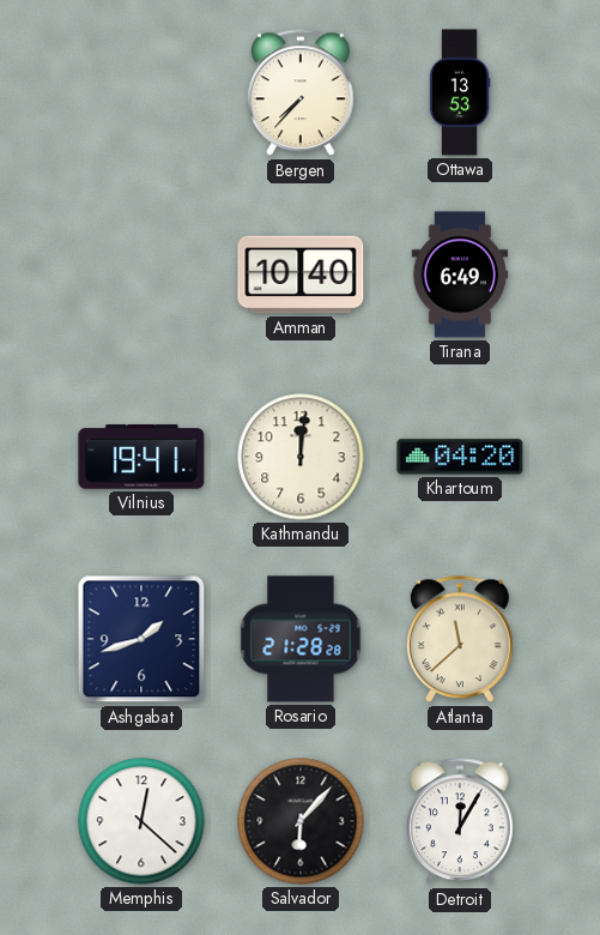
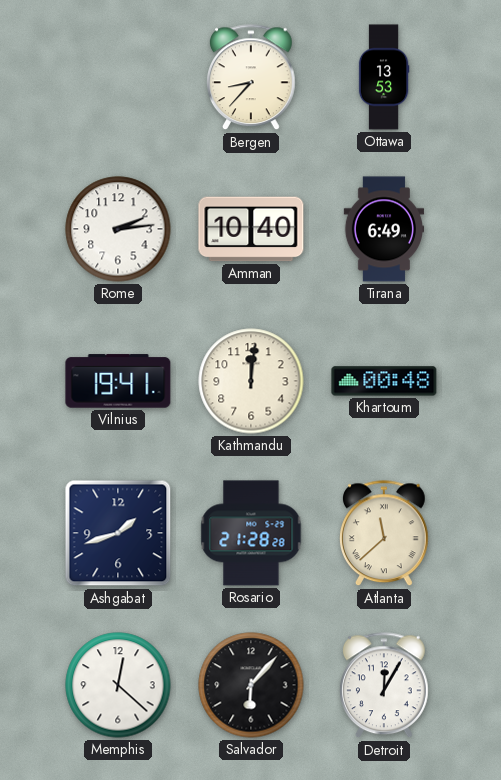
Bergen: 7:37 -> 8:37 (252, 78)
Rome: none -> 2:14 (118, 229)
Khartoum: 04:20 -> 00:48 (384, 381)
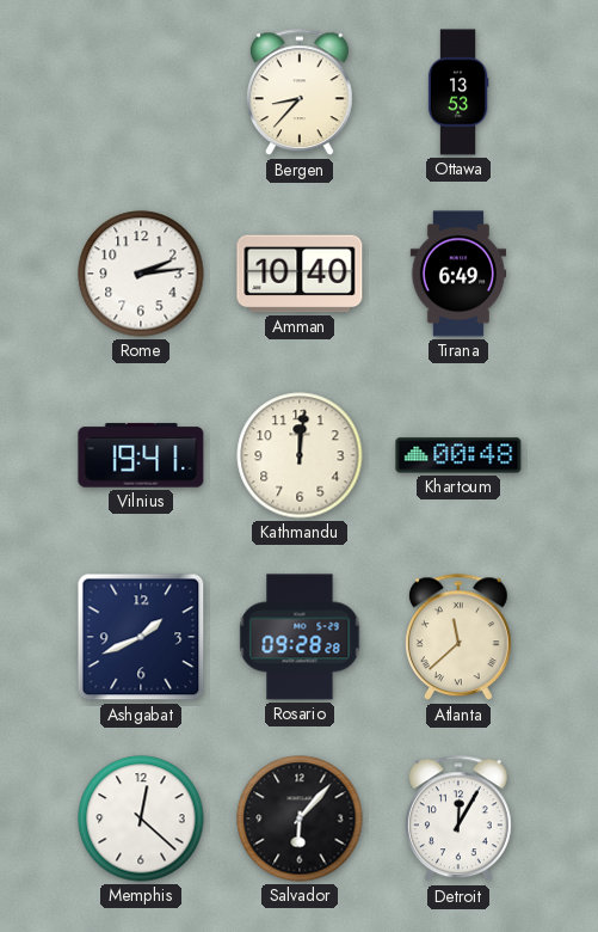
Ashgabat: 1:42 -> 1:41 (141, 637)
Rosario: 21:28 -> 09:28 (300, 637)
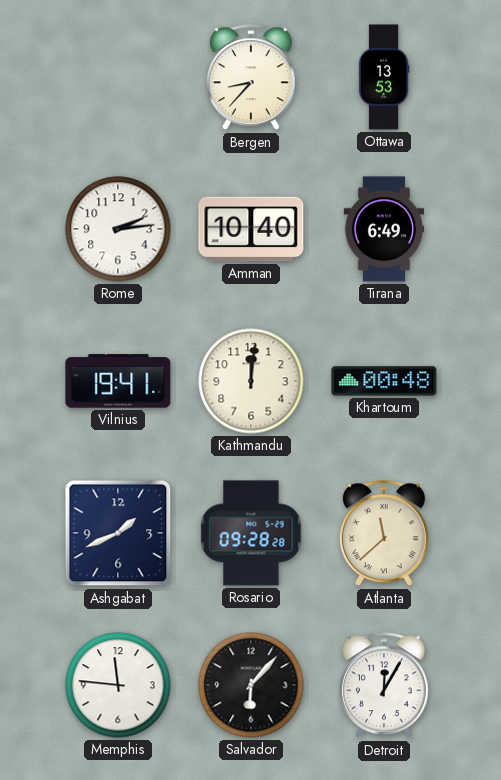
Memphis: 12:22 -> 11:46 (118, 685)
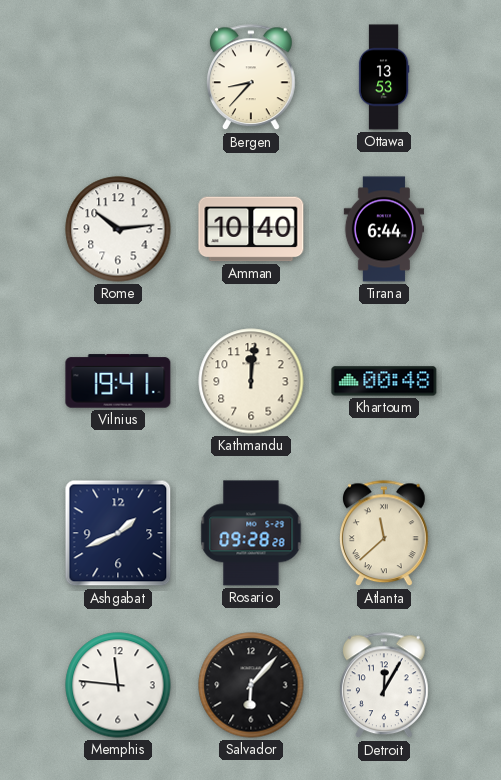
Rome: 2:14 -> 10:14 (118, 229)
Tirana: 6:49 -> 6:44 (384, 229)
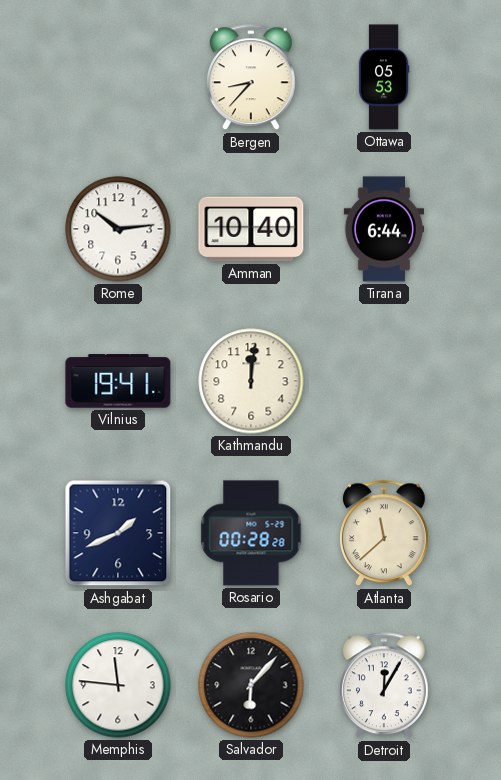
Ottawa: 13:53 -> 05:53 (384, 77)
Khartoum: 00:48 -> none (384, 381)
Rosario: 09:28 -> 00:28 (251, 533)
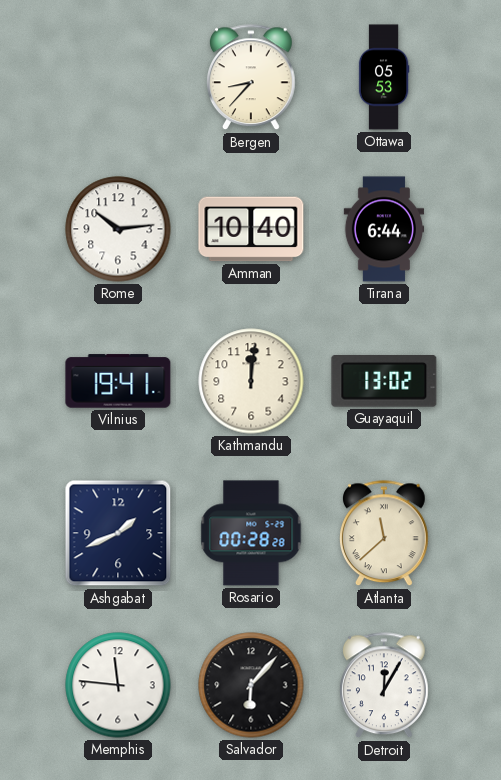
Guayaquil: none -> 13:02 (384, 381)
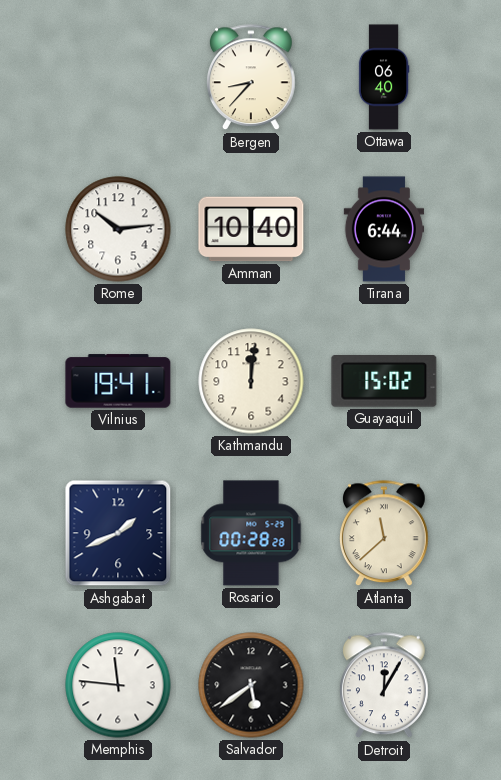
Ottawa: 05:53 -> 06:40 (384, 77)
Guayaquil: 13:02 -> 15:02 (384, 381)
Salvador: 6:07 -> 5:39 (251, 685)
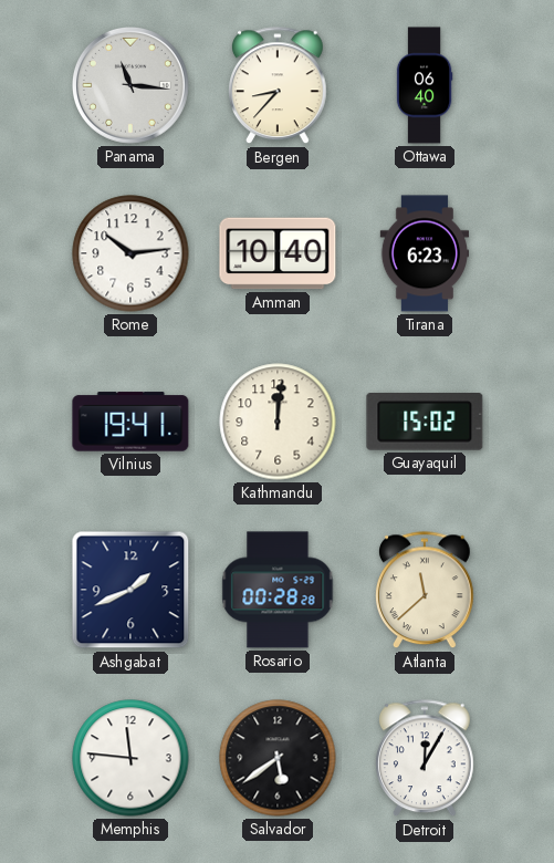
Panama: none -> 11:16 (130, 85)
Tirana: 6:44 -> 6:23 (425, 253)
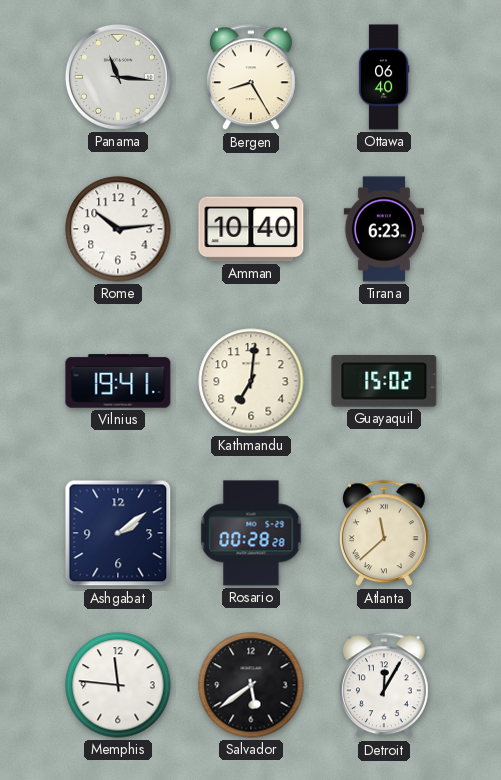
Bergen: 8:37 -> 8:25 (252, 78)
Kathmandu: 12:01 -> 7:01 (251, 381)
Ashgabat: 1:41 -> 2:09 (118, 533)
